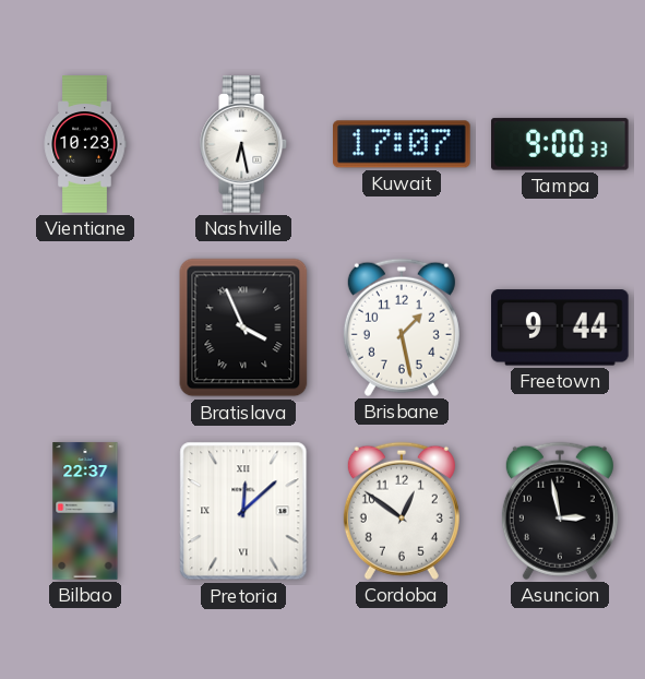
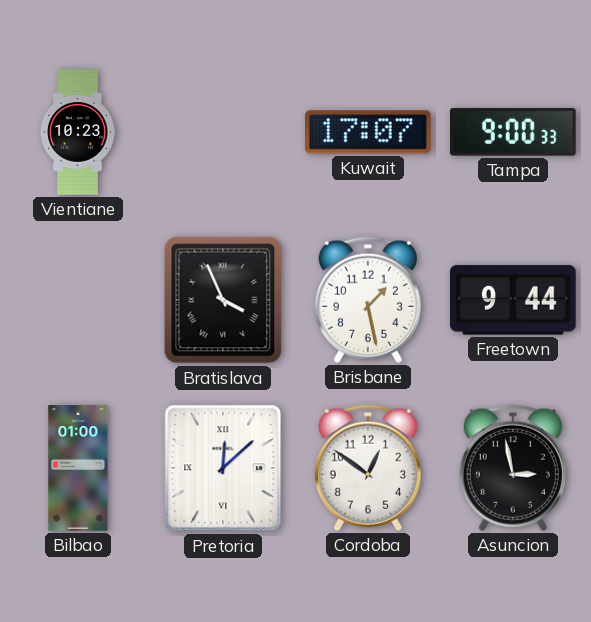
Nashville: 6:28 -> none (244, 144)
Bilbao: 22:37 -> 01:00 (78, 468)
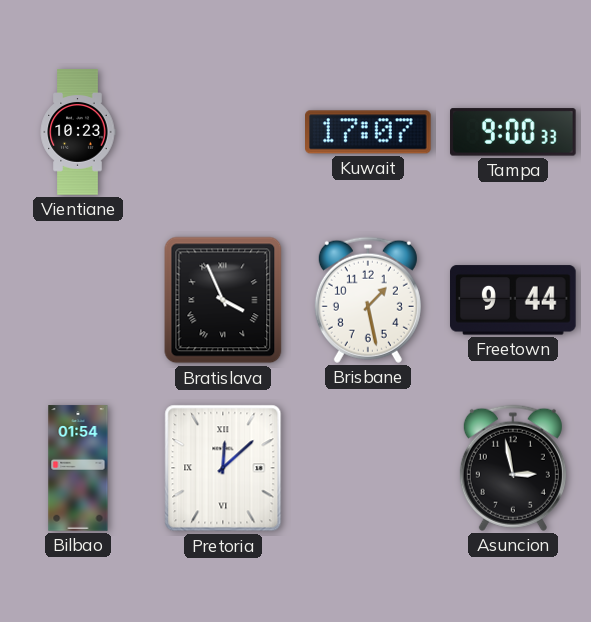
Bilbao: 01:00 -> 01:54 (78, 468)
Cordoba: 12:51 -> none (368, 468)
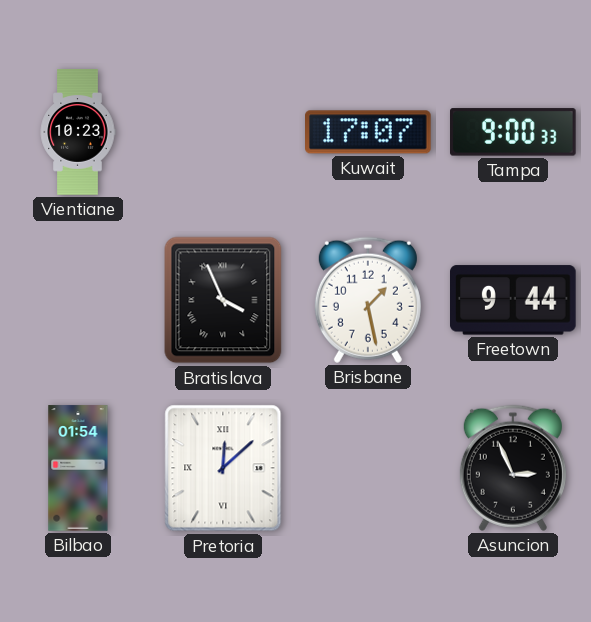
Asuncion: 2:58 -> 2:56 (513, 468)
